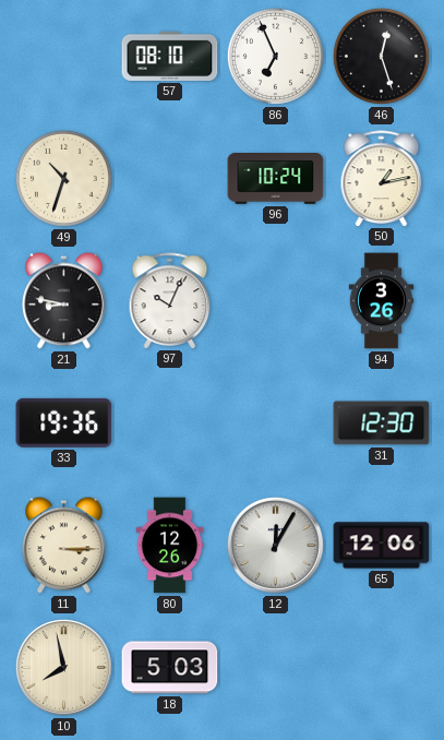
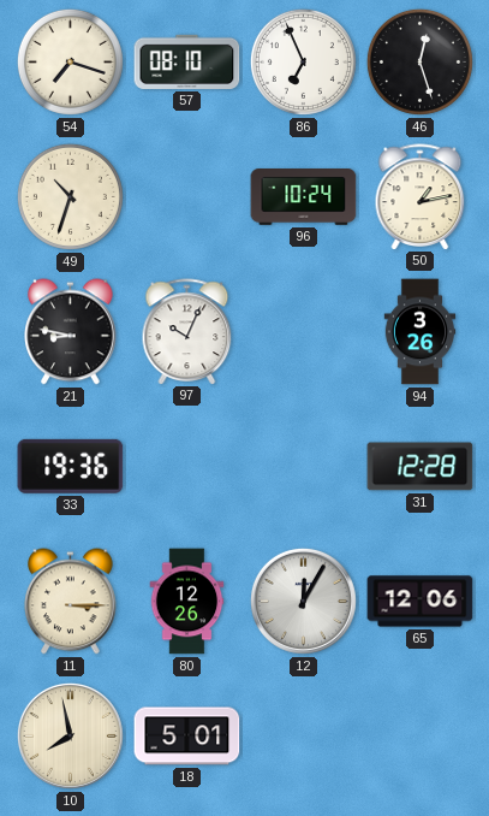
54: none -> 7:18 (70, 61)
31: 12:30 -> 12:28 (421, 467)
18: 5:03 -> 5:01 (187, 737)
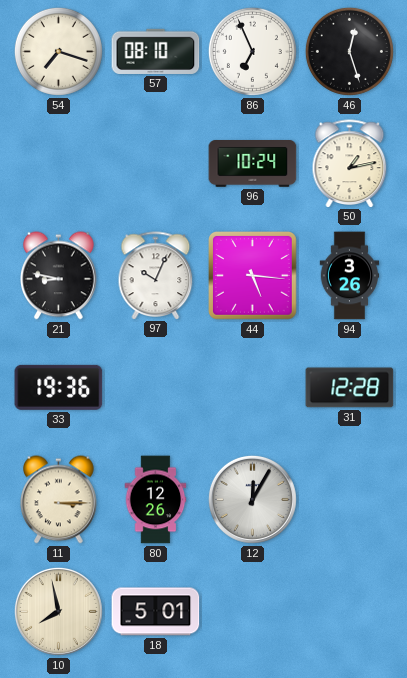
49: 10:33 -> none (70, 196)
44: none -> 5:16 (253, 276)
65: 12:06 -> none (421, 602)
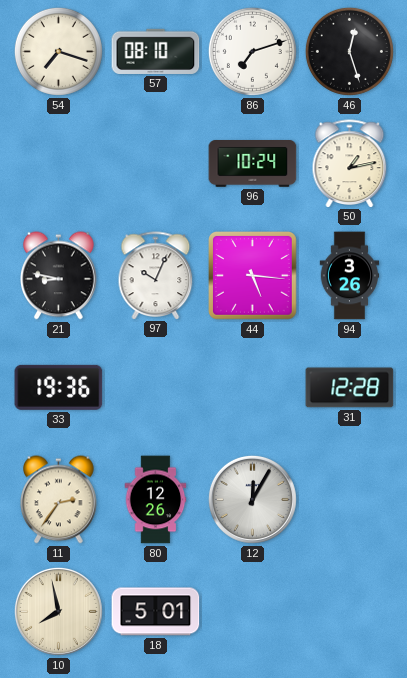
86: 6:56 -> 7:12 (252, 51)
11: 3:15 -> 2:36 (59, 500)
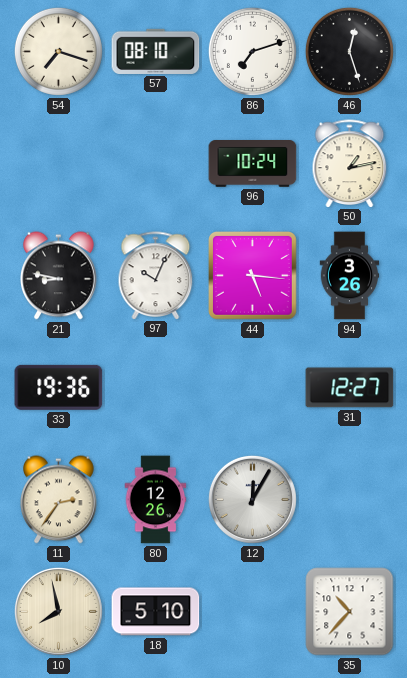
31: 12:28 -> 12:27 (350, 388)
18: 5:01 -> 5:10 (156, 612)
35: none -> 10:37 (350, 612)
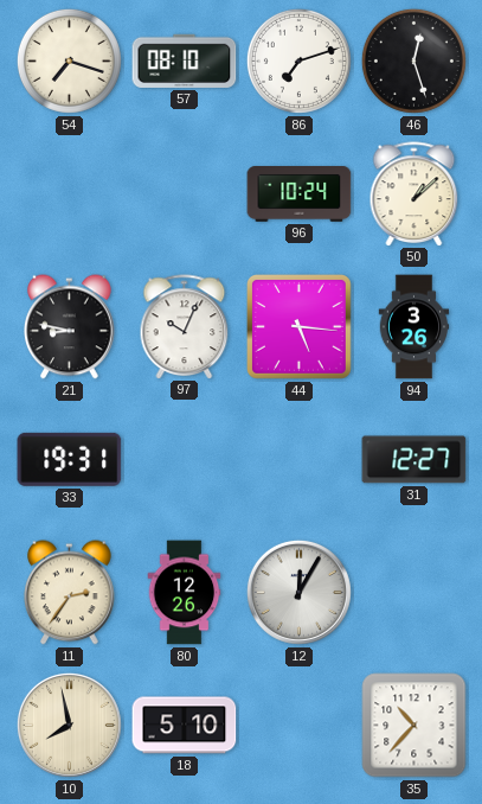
50: 1:13 -> 1:08 (414, 193)
33: 19:36 -> 19:31 (70, 459)
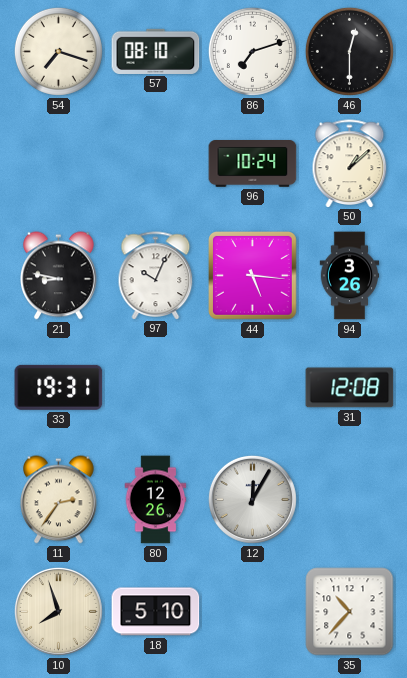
46: 12:27 -> 12:30 (349, 51)
31: 12:27 -> 12:08 (350, 388)
10: 7:58 -> 7:57 (58, 611)
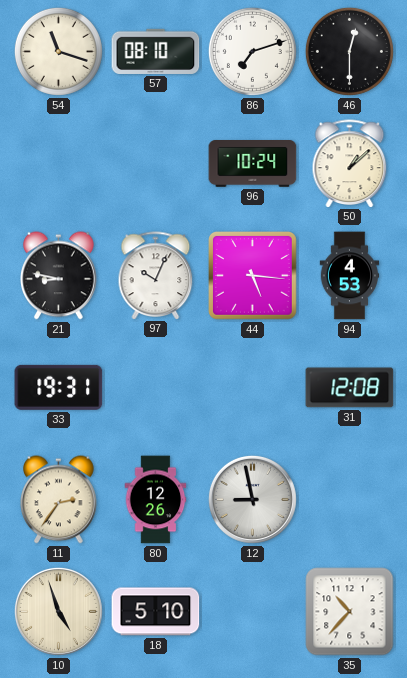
54: 7:18 -> 11:18 (58, 51)
94: 3:26 -> 4:53 (350, 276)
12: 12:05 -> 8:58 (252, 499)
10: 7:57 -> 4:57 (58, 611)
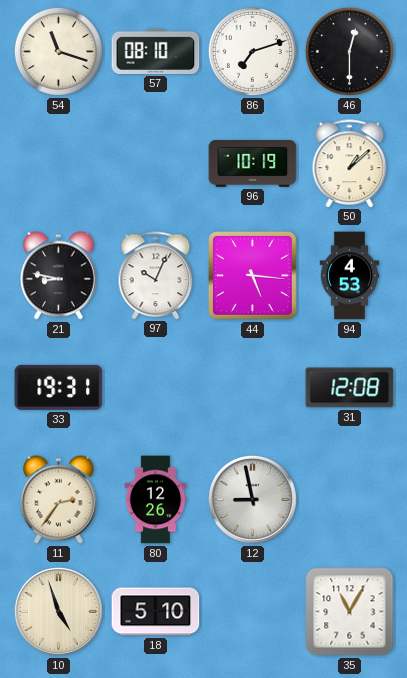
96: 10:24 -> 10:19 (253, 164)
35: 10:37 -> 11:05 (350, 612)
